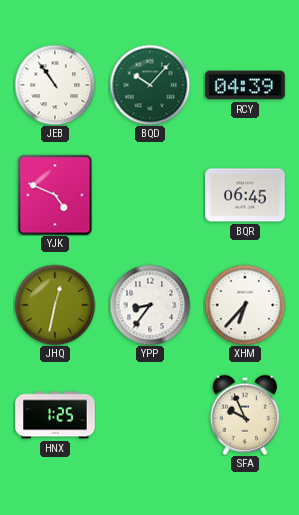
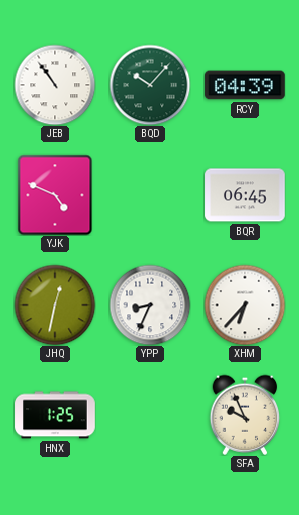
YPP: 8:36 -> 8:34 (150, 305)
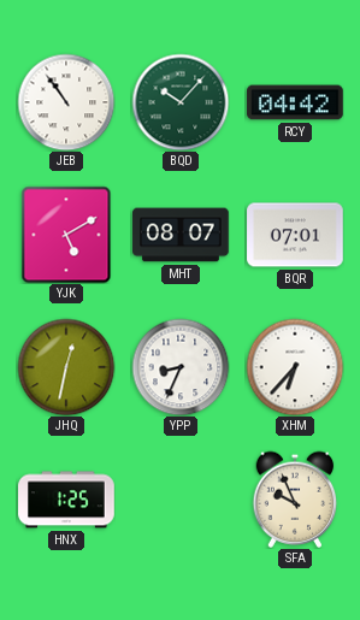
RCY: 04:39 -> 04:42 (295, 102)
YJK: 4:49 -> 5:10 (66, 235)
MHT: none -> 08:07 (181, 235)
BQR: 06:45 -> 07:01 (295, 235)
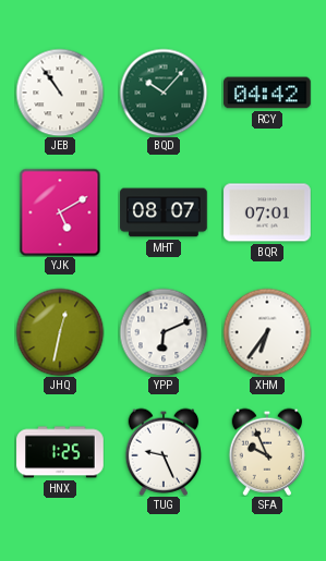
YPP: 8:34 -> 6:11 (164, 332)
XHM: 6:37 -> 6:36 (267, 332)
TUG: none -> 9:26 (164, 452)
